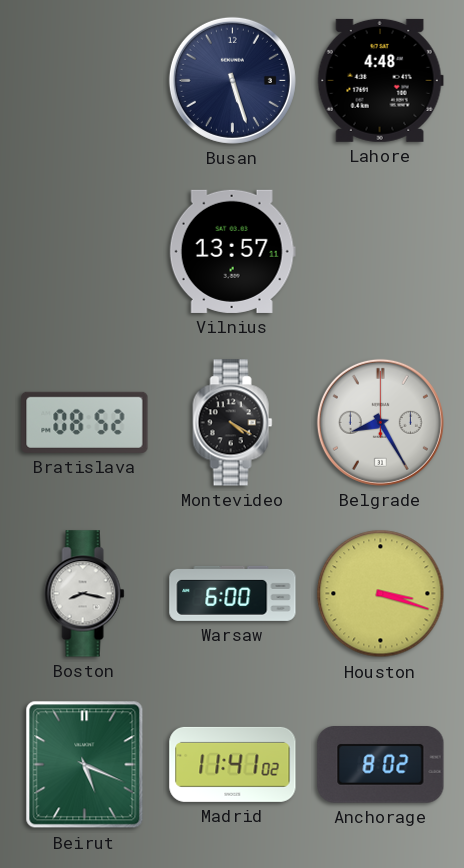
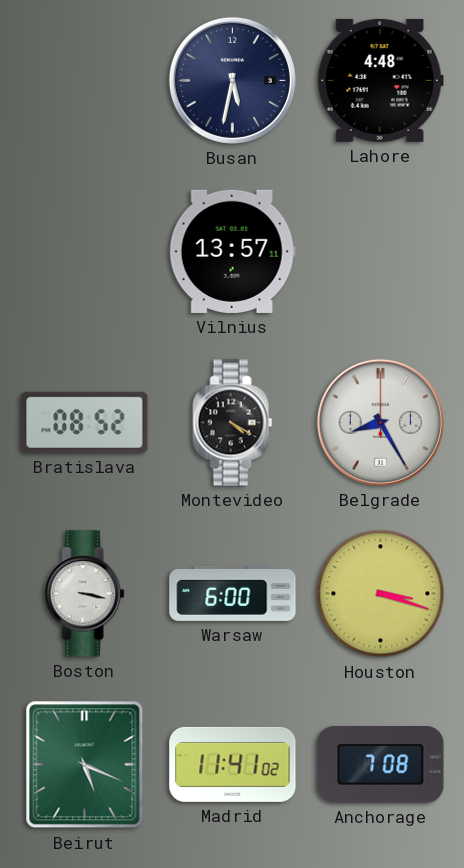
Busan: 5:27 -> 5:32 (232, 80)
Boston: 8:17 -> 3:17 (85, 594)
Anchorage: 8:02 -> 7:08 (381, 765)
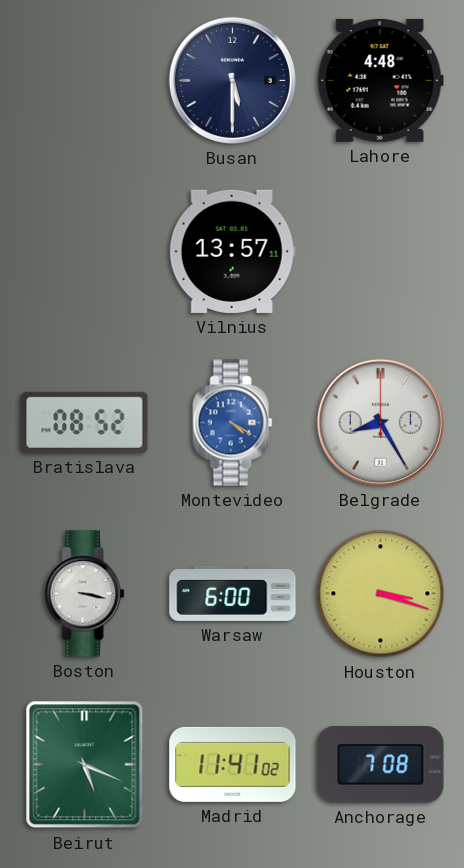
Busan: 5:32 -> 5:30 (232, 80)
Montevideo dial: black -> blue (233, 423)
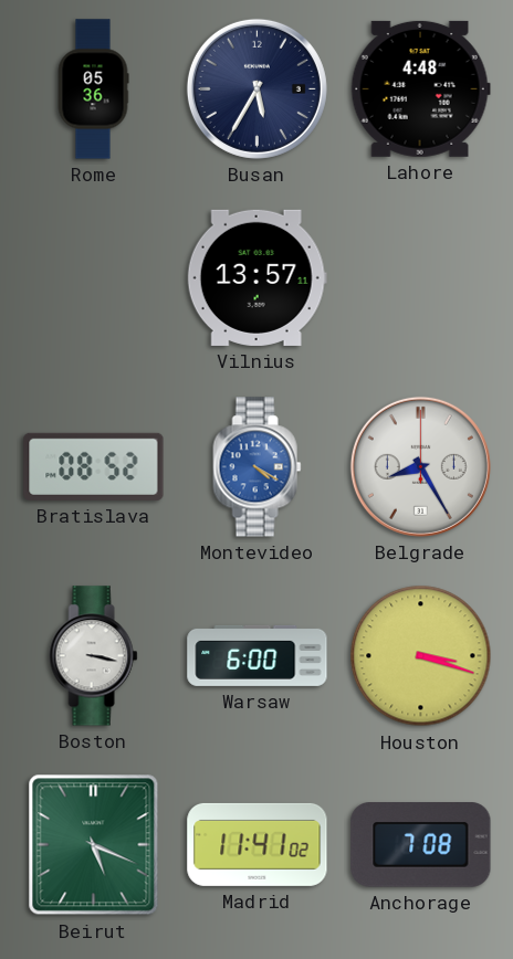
Rome: none -> 05:36 (93, 89)
Busan: 5:30 -> 5:35 (256, 88)
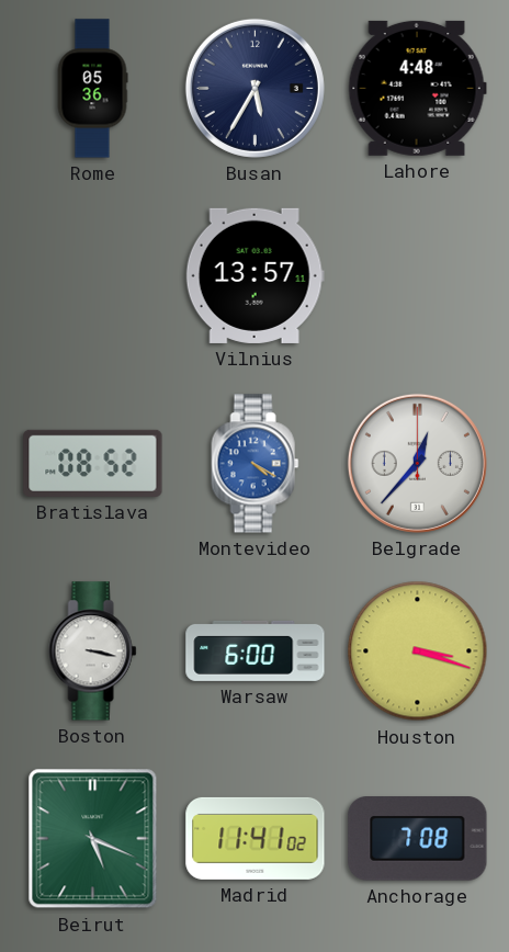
Belgrade: 8:25 -> 12:37 (417, 463)
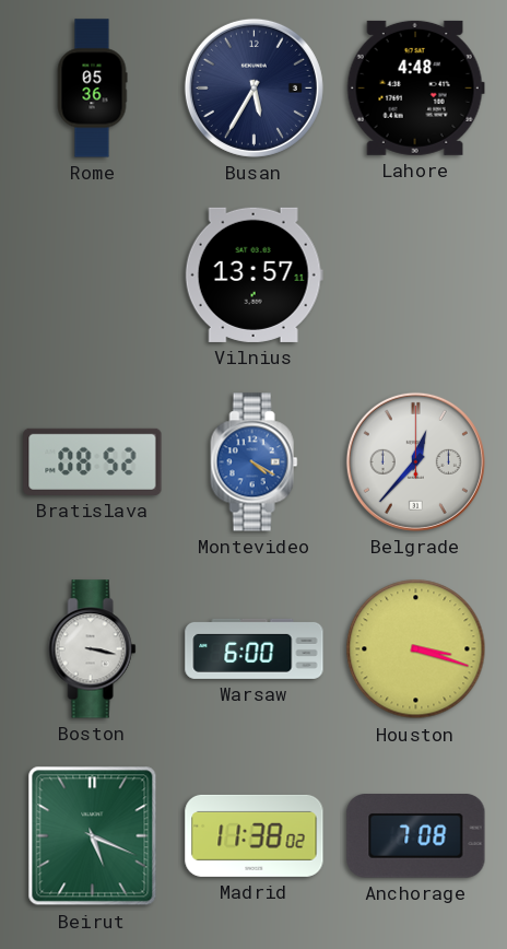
Madrid: 11:41 -> 11:38 (255, 835)
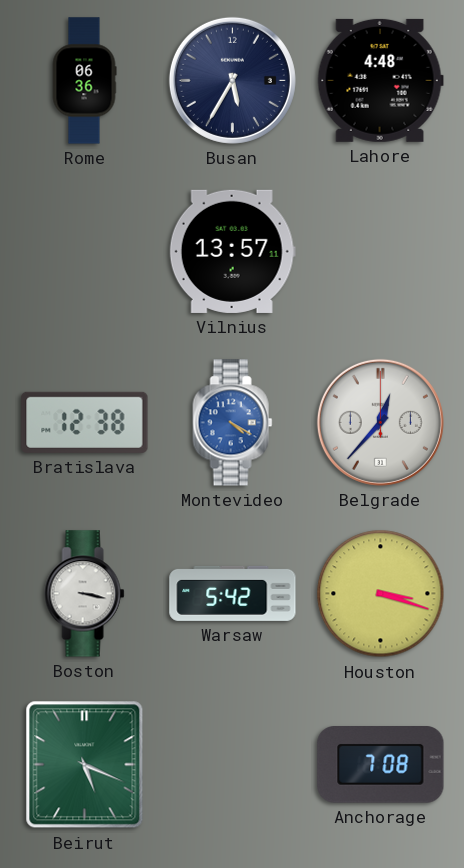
Rome: 05:36 -> 06:36 (84, 81)
Bratislava: 08:52 -> 12:38 (85, 422)
Warsaw: 6:00 -> 5:42 (233, 593)
Madrid: 11:38 -> none (255, 835)
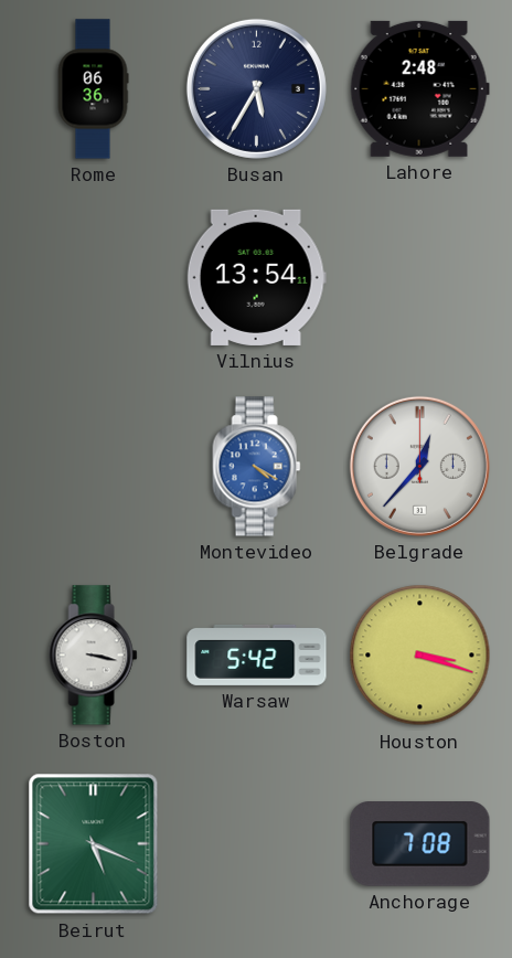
Lahore: 4:48 -> 2:48 (419, 88)
Vilnius: 13:57 -> 13:54 (256, 277)
Bratislava: 12:38 -> none (85, 422)
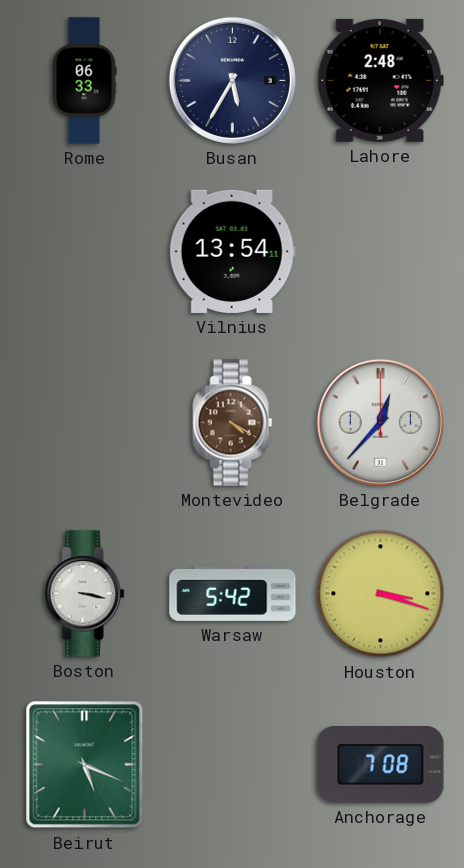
Rome: 06:36 -> 06:33 (84, 81)
Montevideo dial: blue -> brown (233, 423)
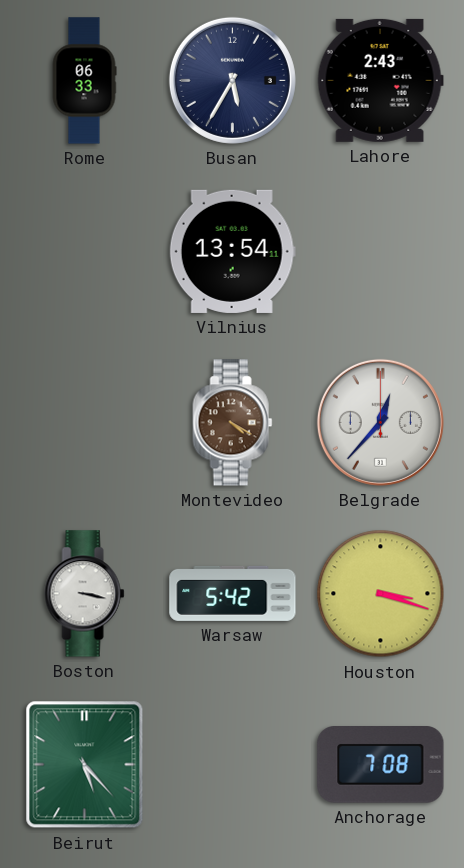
Lahore: 2:48 -> 2:43 (380, 80)
Beirut: 5:19 -> 5:23 (85, 765)
